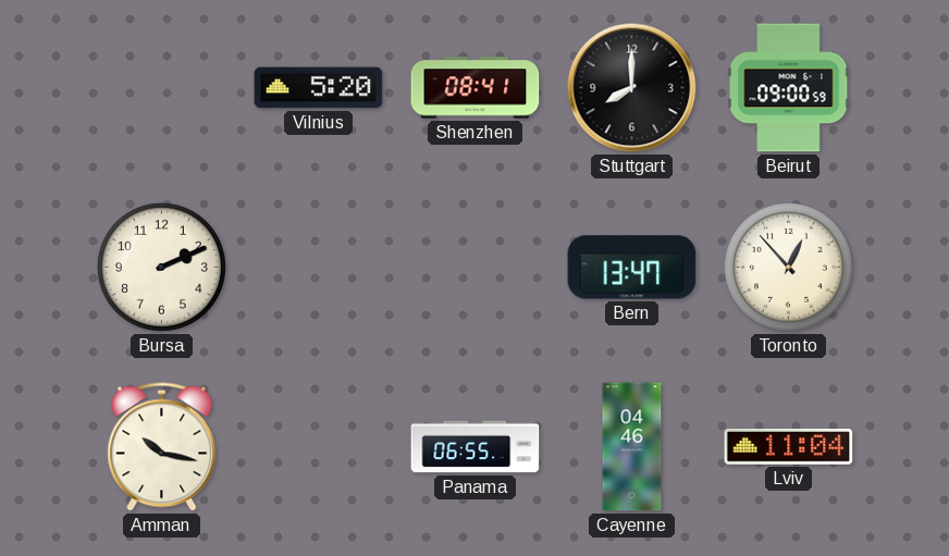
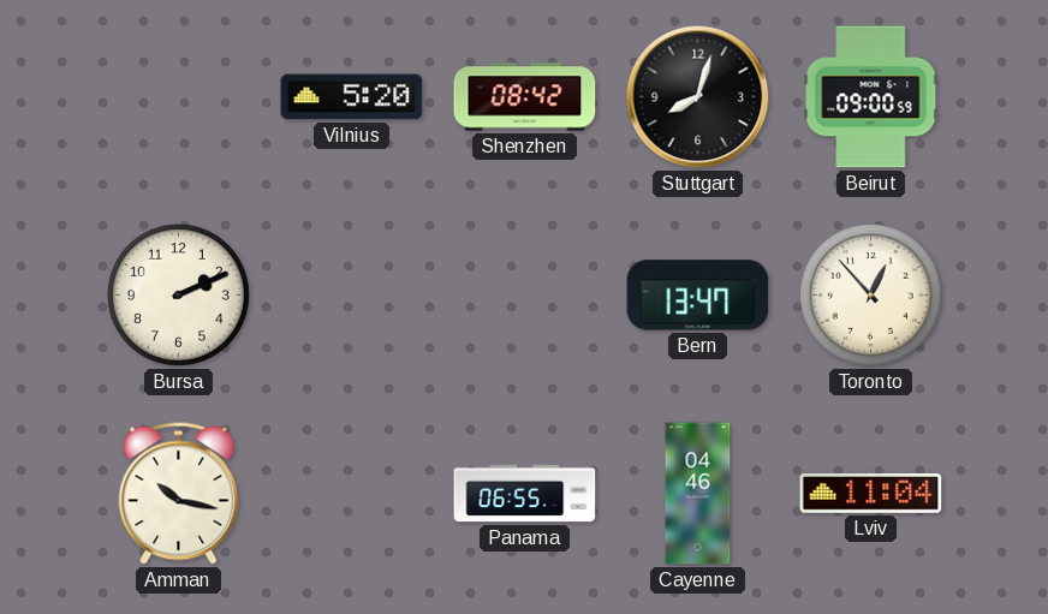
Shenzhen: 08:41 -> 08:42 (525, 97)
Stuttgart: 8:00 -> 8:03 (698, 97)
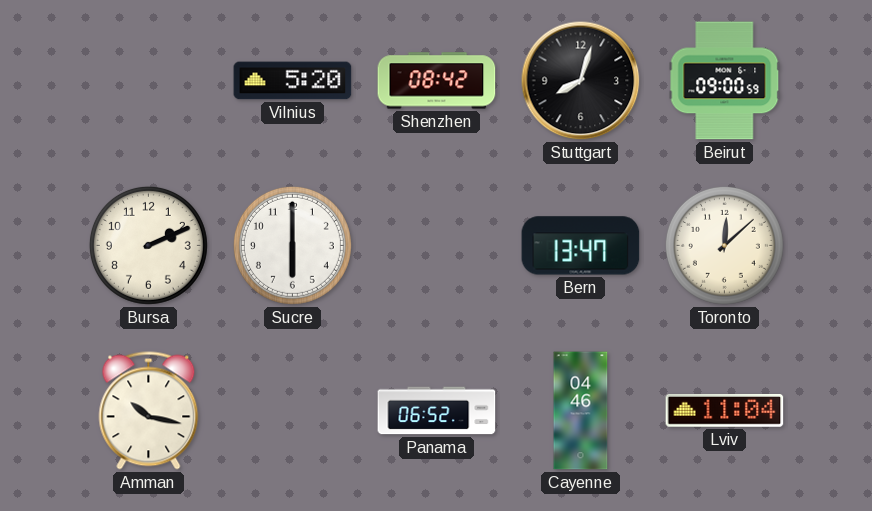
Sucre: none -> 6:00 (292, 245)
Toronto: 12:53 -> 12:08 (724, 245)
Panama: 06:55 -> 06:52 (437, 411)
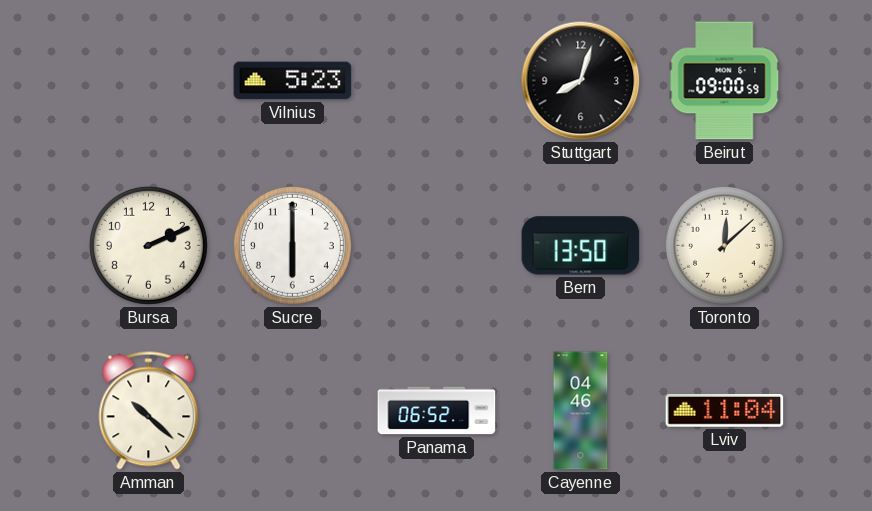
Vilnius: 5:20 -> 5:23 (293, 81)
Shenzhen: 08:42 -> none (437, 81)
Bern: 13:47 -> 13:50 (581, 246)
Amman: 10:17 -> 10:22 (149, 411)
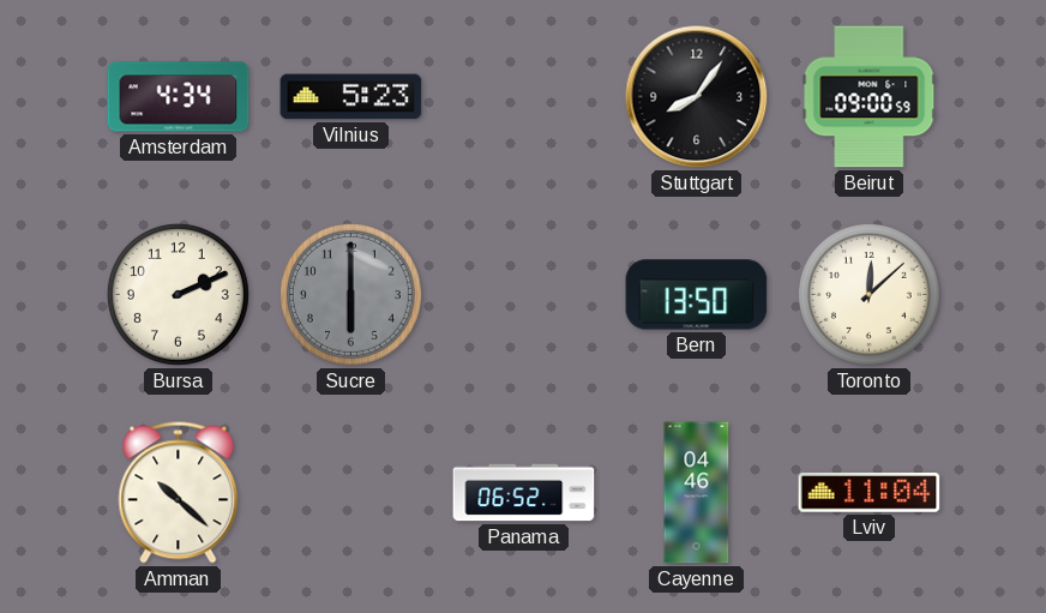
Amsterdam: none -> 4:34 (179, 97)
Stuttgart: 8:03 -> 8:06 (697, 97)
Sucre dial: white -> grey (350, 294)
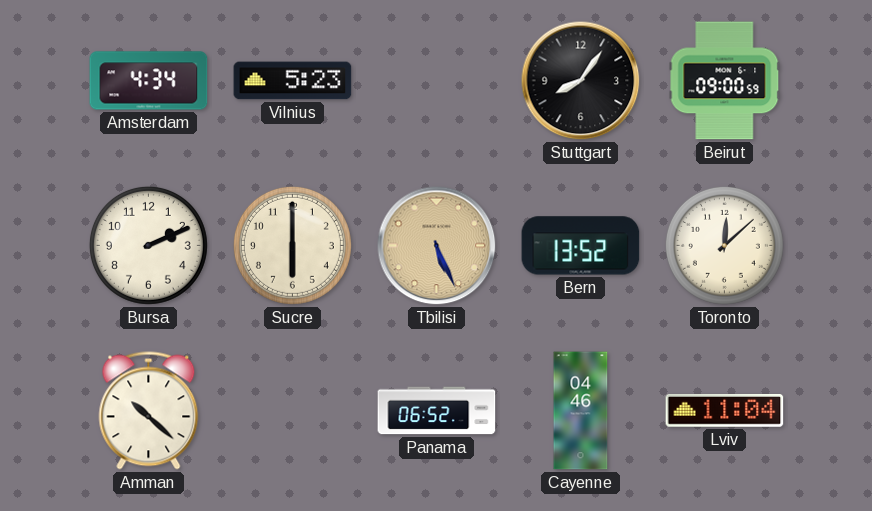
Sucre dial: grey -> cream (292, 245)
Tbilisi: none -> 5:26 (437, 246)
Bern: 13:50 -> 13:52 (581, 246)
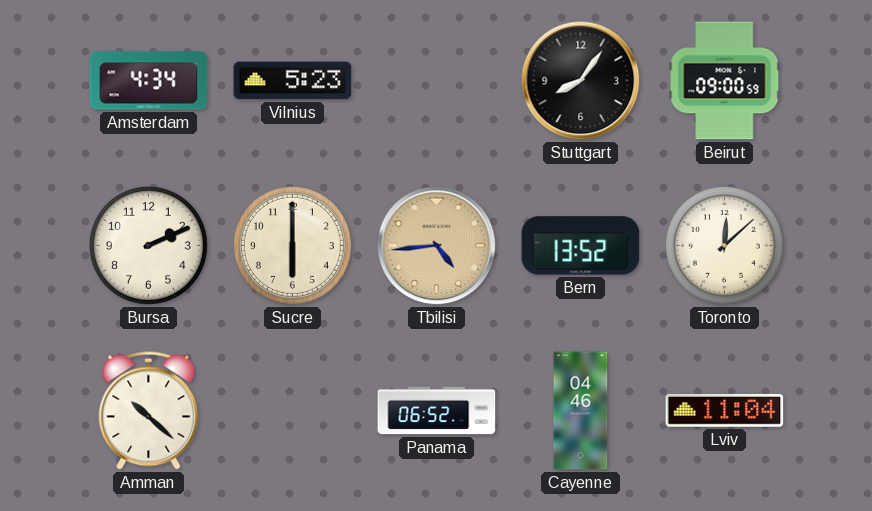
Tbilisi: 5:26 -> 4:44 (437, 246)
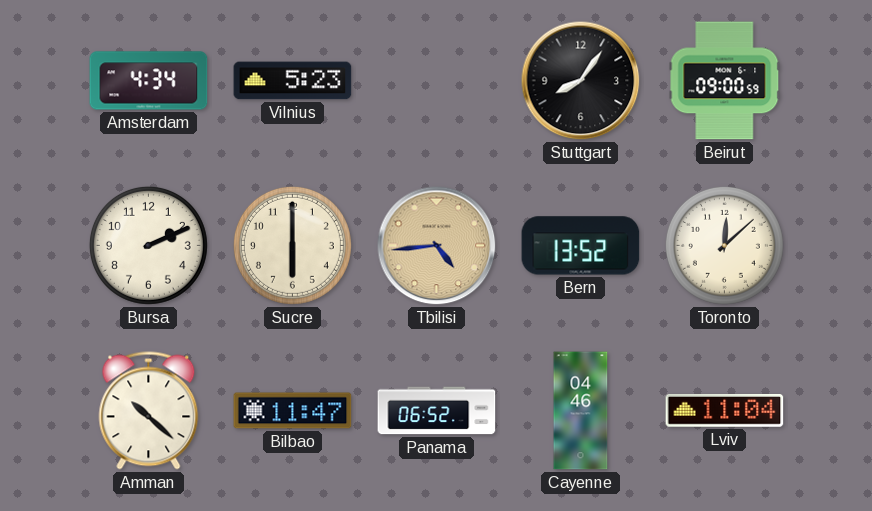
Bilbao: none -> 11:47 (293, 411)
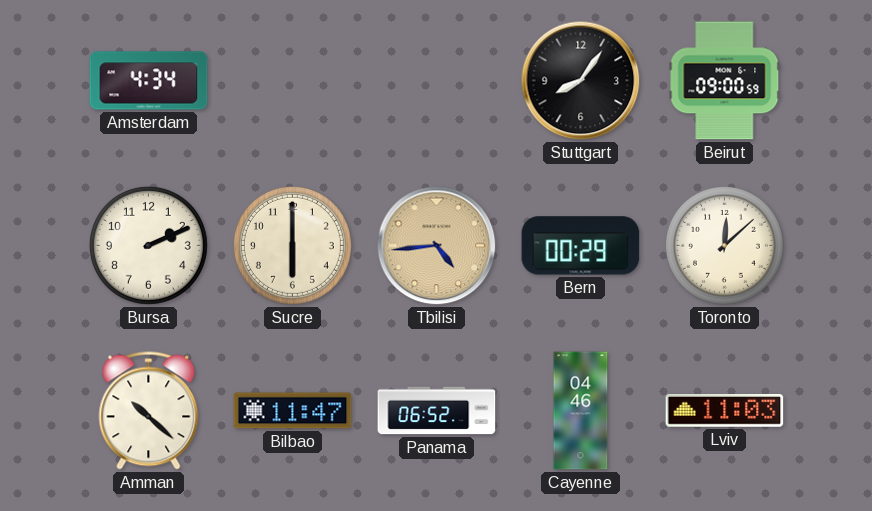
Vilnius: 5:23 -> none (293, 81)
Bern: 13:52 -> 00:29 (581, 246)
Lviv: 11:04 -> 11:03 (725, 411)
